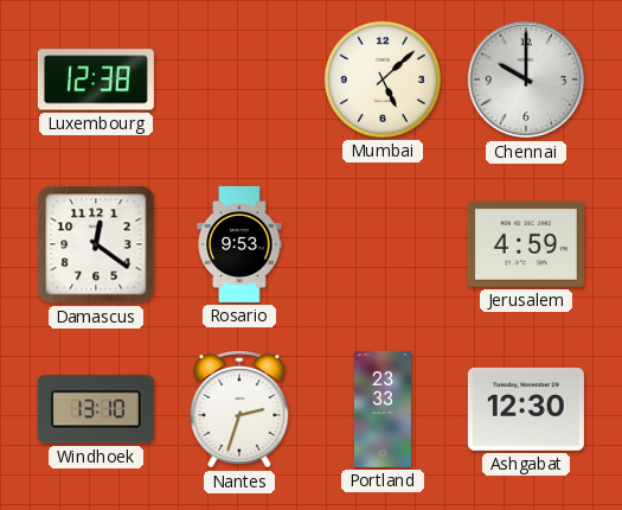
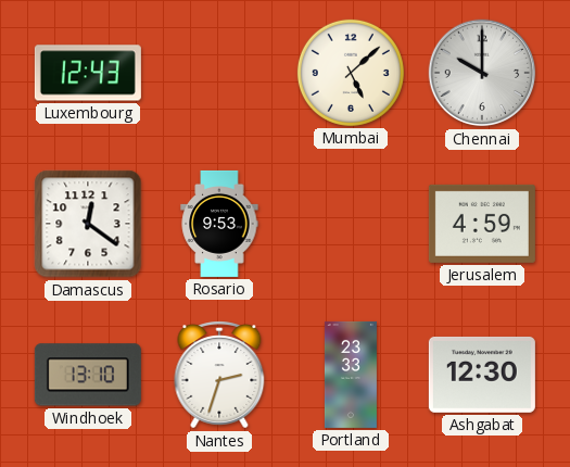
Luxembourg: 12:38 -> 12:43 (88, 73)
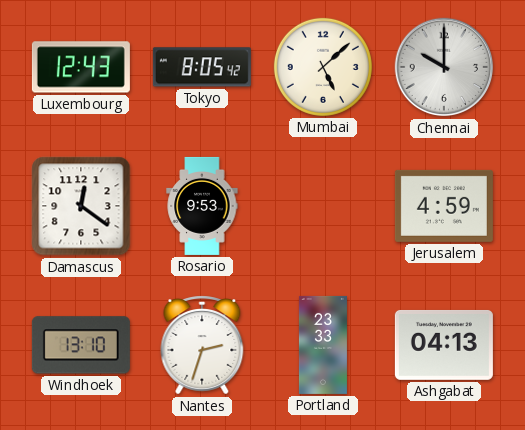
Tokyo: none -> 8:05 (202, 67)
Ashgabat: 12:30 -> 04:13 (444, 345)
